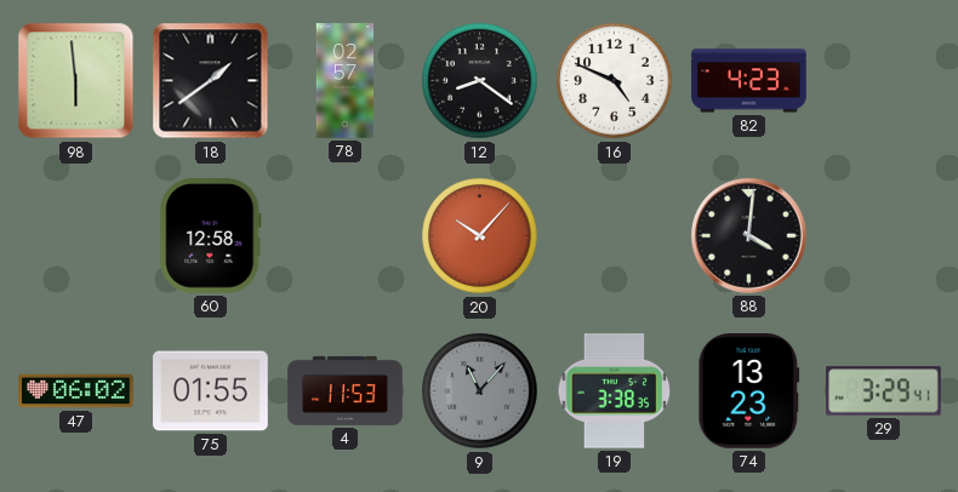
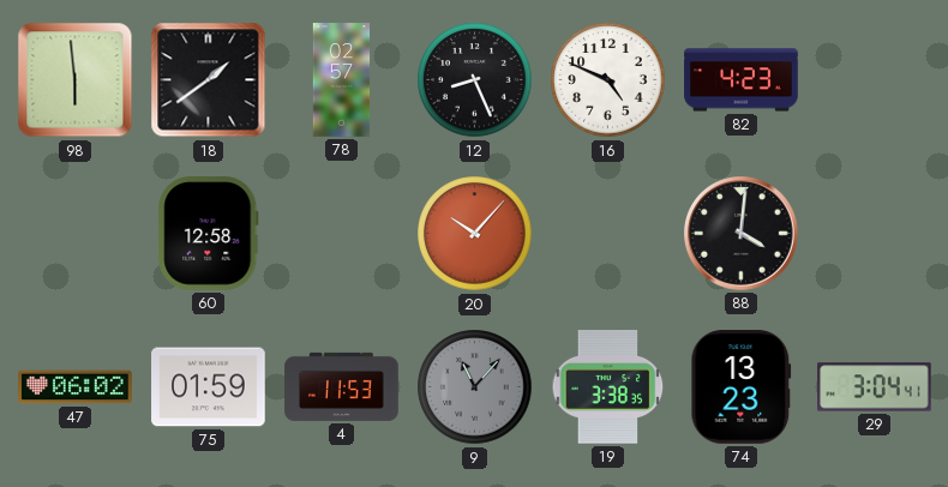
12: 8:21 -> 8:26 (475, 80)
75: 01:55 -> 01:59 (209, 387)
29: 3:29 -> 3:04 (875, 387)
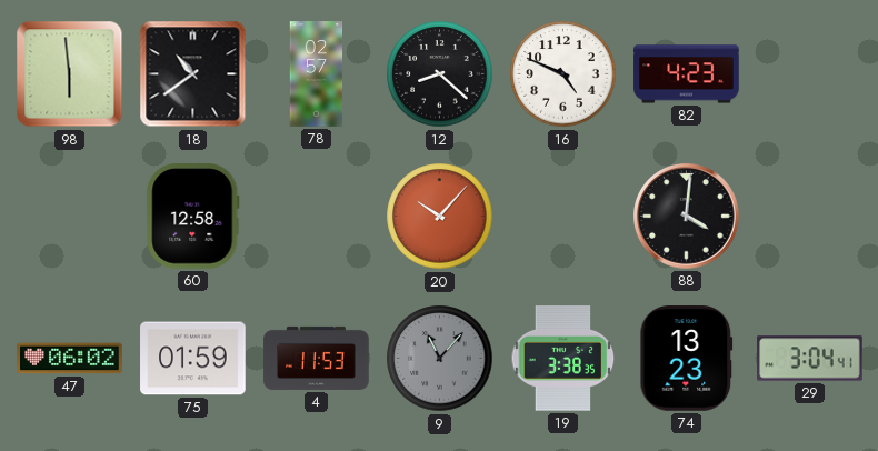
18: 1:39 -> 10:39 (193, 74)
12: 8:26 -> 8:22 (440, 74)
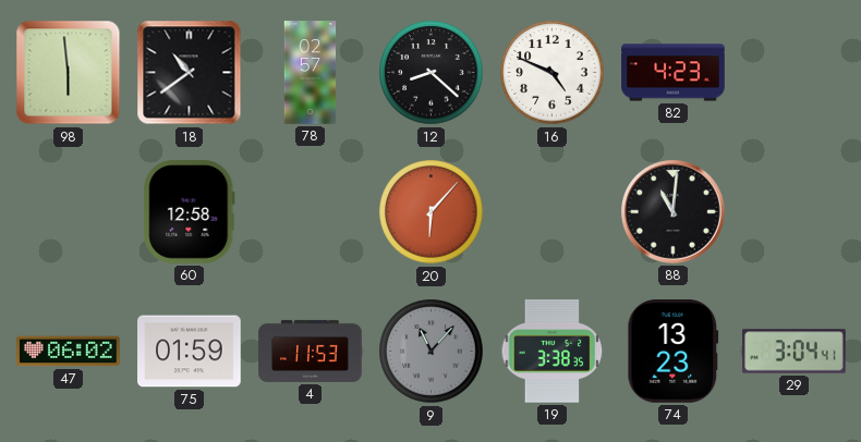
20: 10:07 -> 6:07 (432, 212)
88: 4:01 -> 11:01 (674, 212)
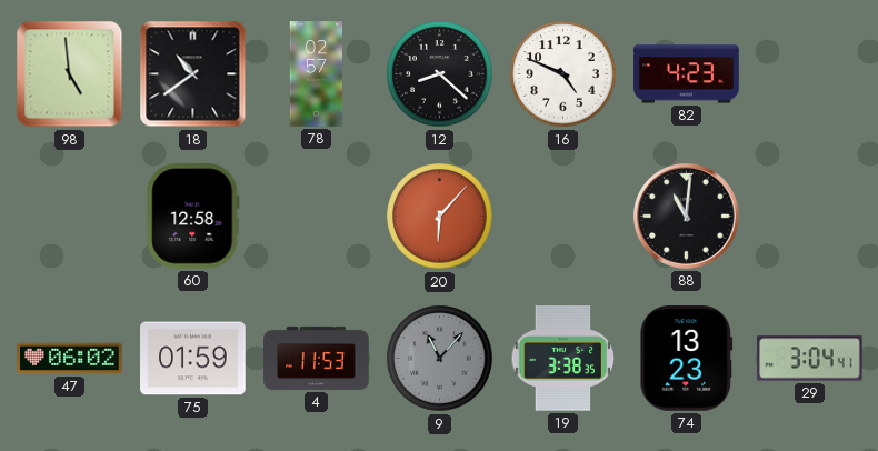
98: 5:59 -> 4:59 (70, 74)
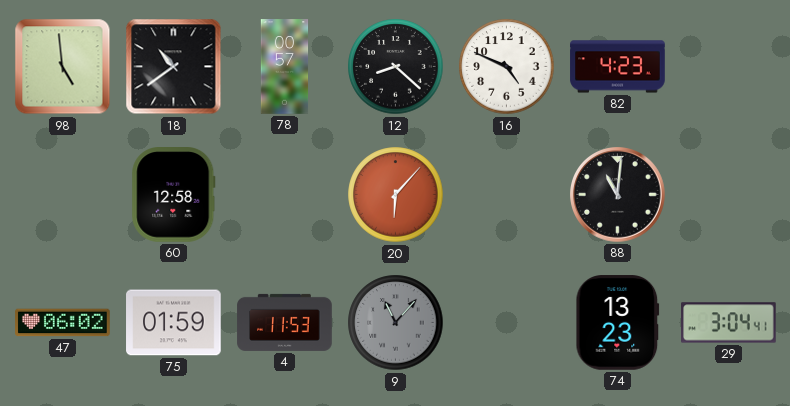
78: 02:57 -> 00:57 (285, 67)
19: 3:38 -> none (563, 359)
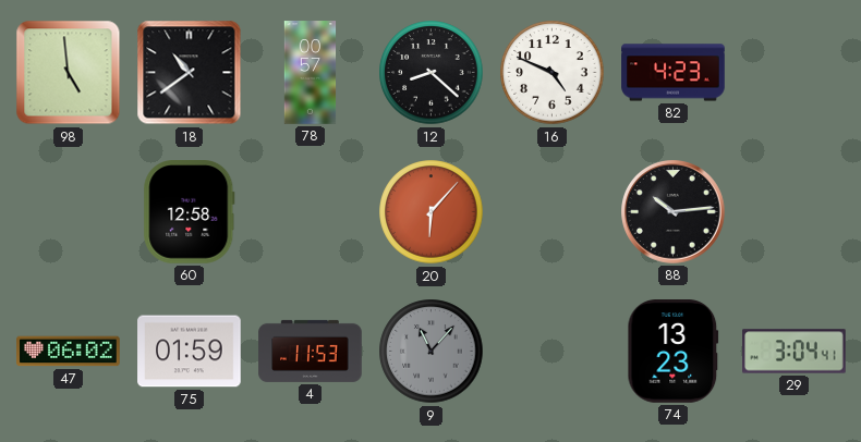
88: 11:01 -> 10:14 (674, 212)
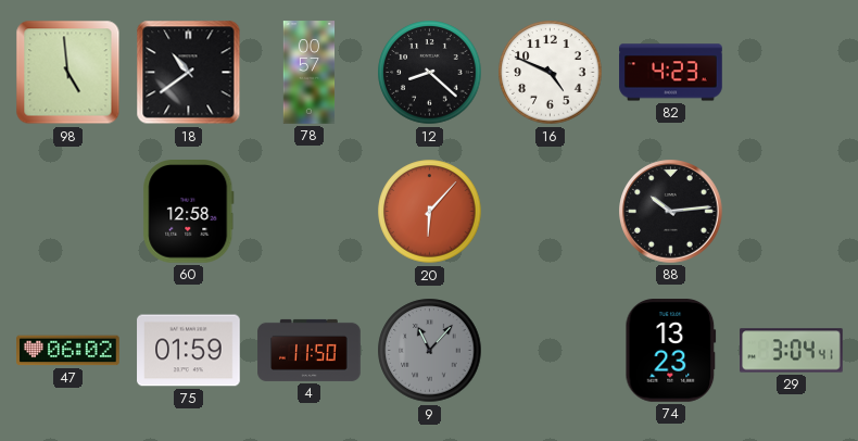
4: 11:53 -> 11:50 (310, 350)
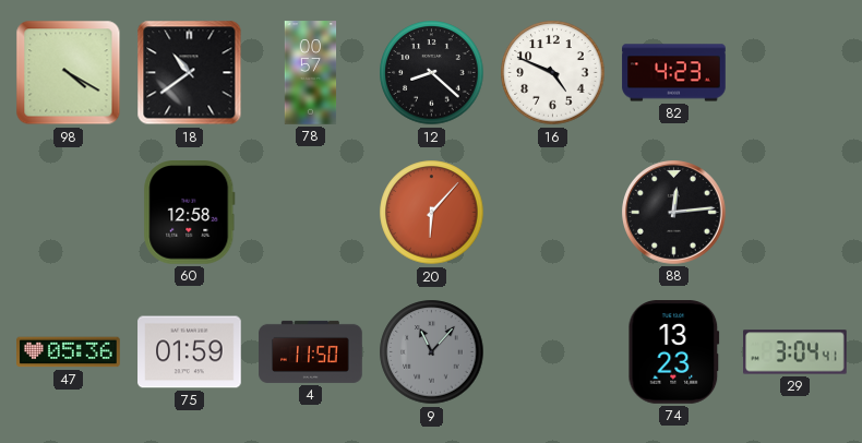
98: 4:59 -> 4:20 (69, 73)
88: 10:14 -> 12:14 (674, 213)
47: 06:02 -> 05:36 (69, 352)
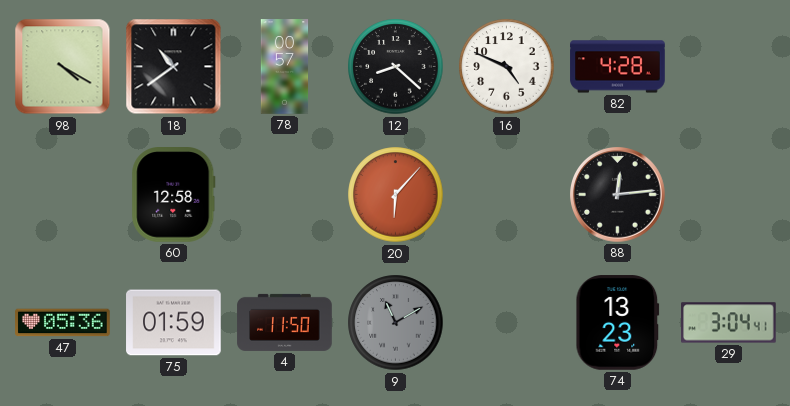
82: 4:23 -> 4:28 (618, 67)
9: 11:07 -> 11:10 (396, 323)
